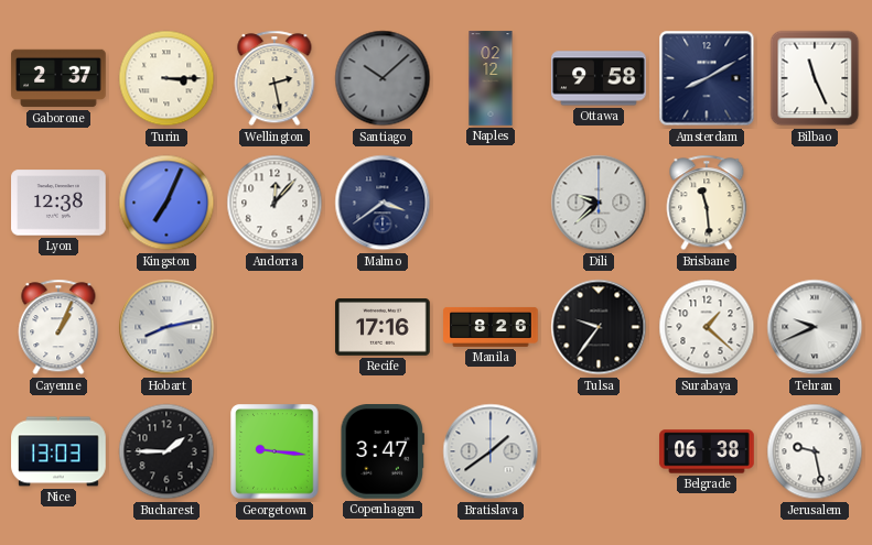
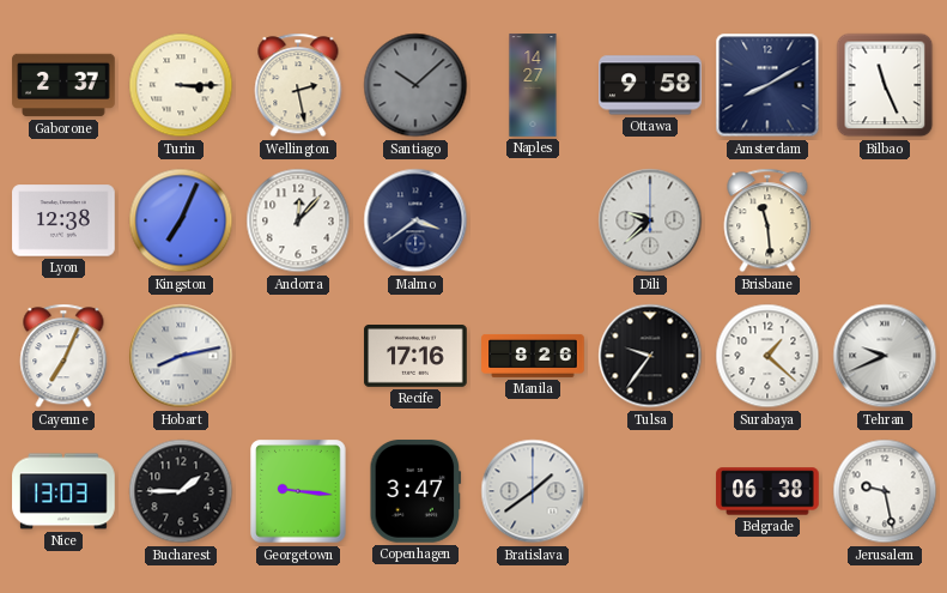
Naples: 02:12 -> 14:27 (533, 85)
Cayenne: 1:04 -> 7:04 (63, 356)
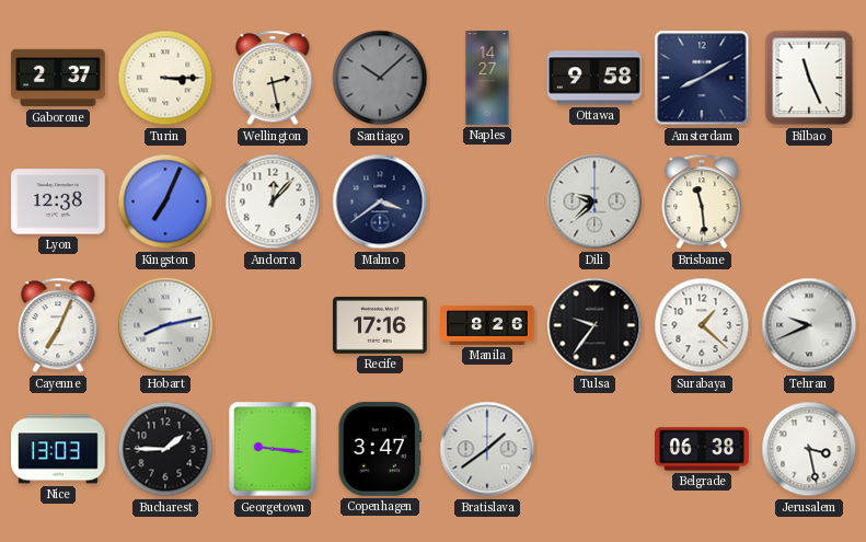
Jerusalem: 9:28 -> 3:28 (809, 449)
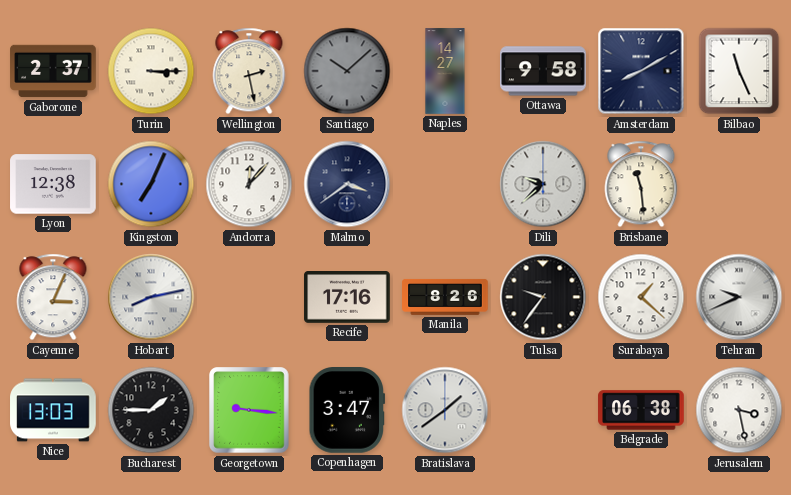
Cayenne: 7:04 -> 3:04 (53, 297)
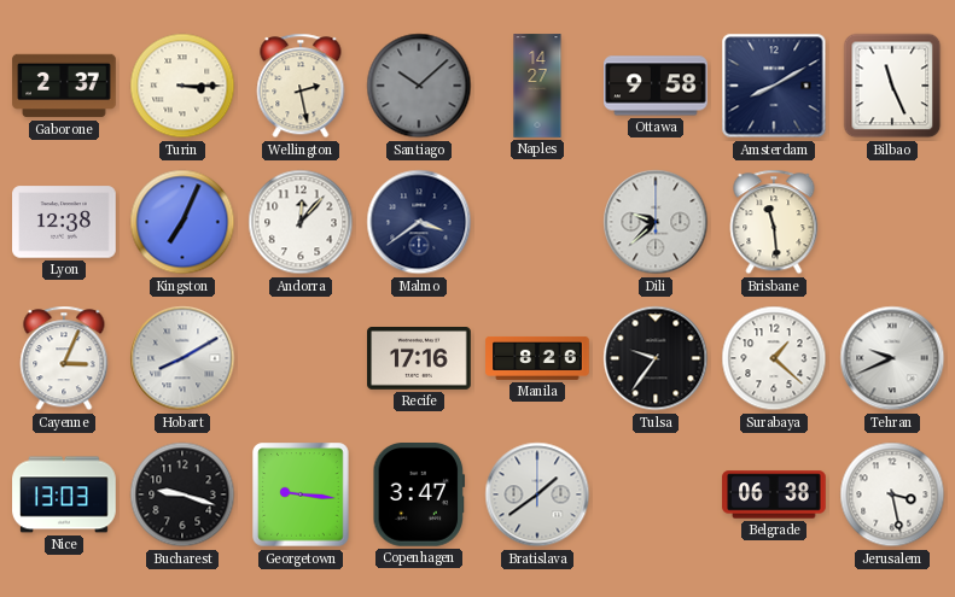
Hobart: 8:13 -> 8:10 (182, 358)
Bucharest: 1:45 -> 9:18 (182, 494)
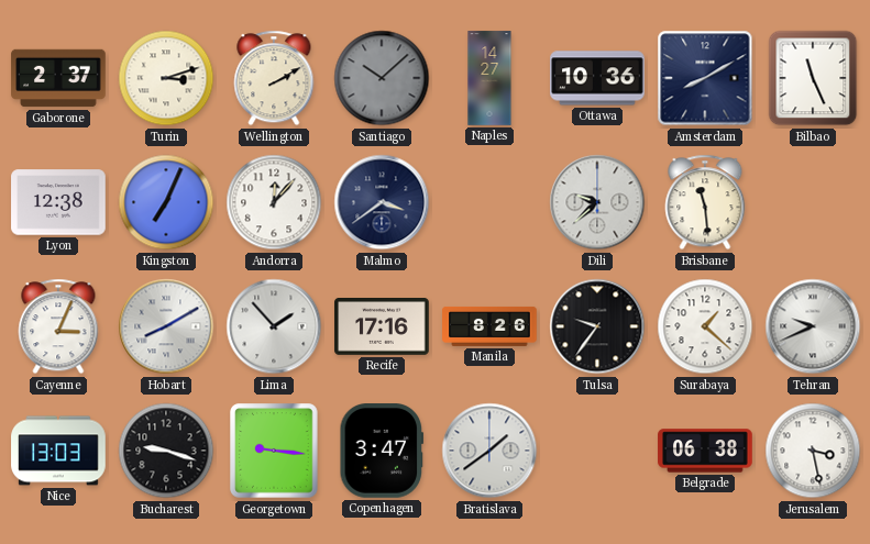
Turin: 3:15 -> 3:12 (166, 78)
Wellington: 2:28 -> 2:10 (274, 78)
Ottawa: 9:58 -> 10:36 (597, 78)
Lima: none -> 1:53 (274, 326)
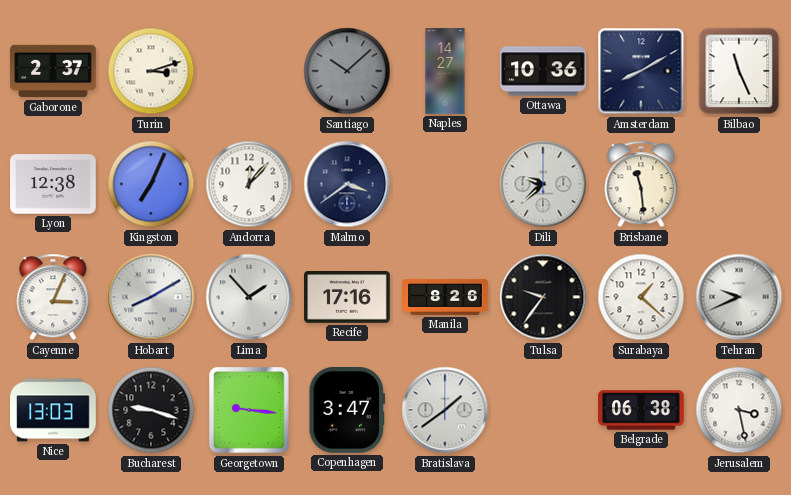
Wellington: 2:10 -> none (274, 78)
